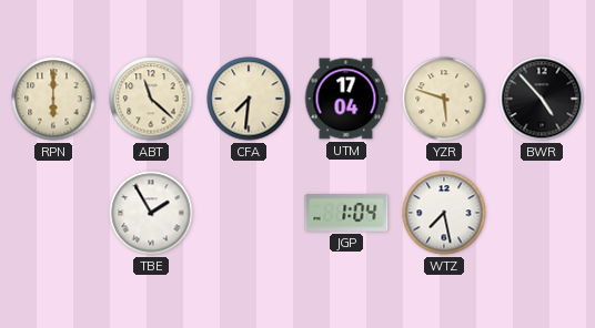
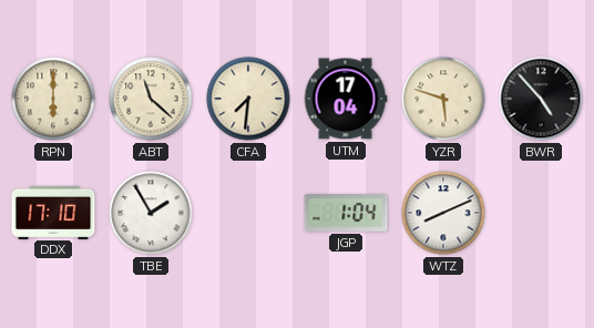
DDX: none -> 17:10 (53, 212)
WTZ: 7:28 -> 8:11 (443, 213)
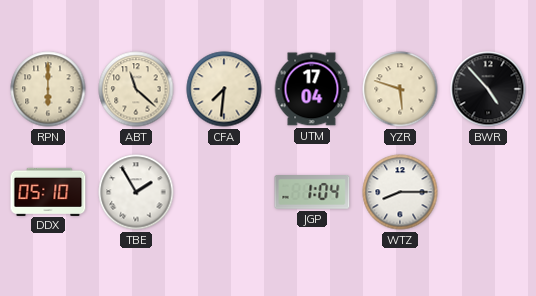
DDX: 17:10 -> 05:10 (48, 191)
WTZ: 8:11 -> 8:15 (400, 192)
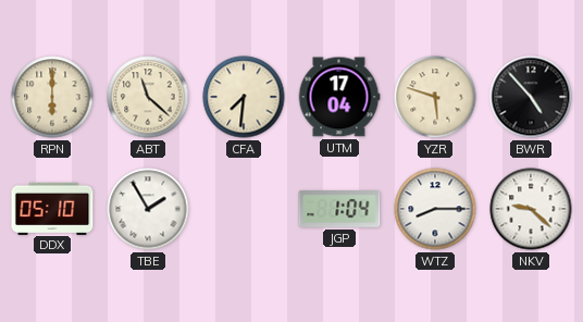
NKV: none -> 9:22 (531, 209)
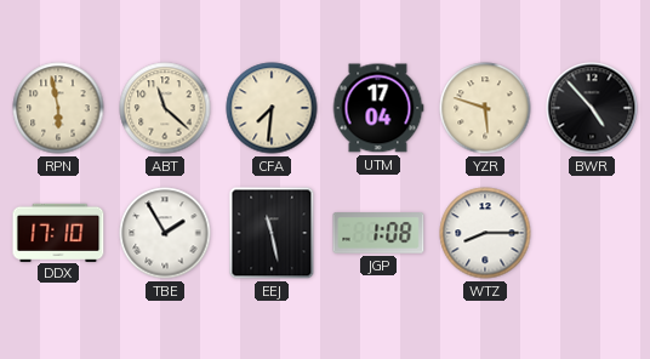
RPN: 6:00 -> 5:58 (58, 108)
DDX: 05:10 -> 17:10 (58, 232)
EEJ: none -> 11:28 (272, 233)
JGP: 1:04 -> 1:08 (378, 233)
NKV: 9:22 -> none (531, 209)
